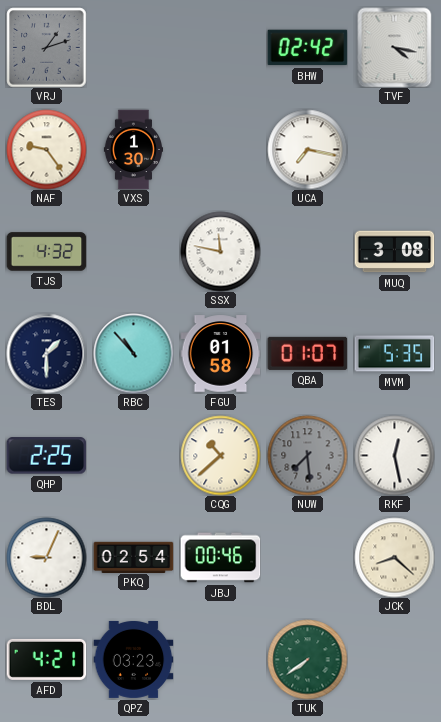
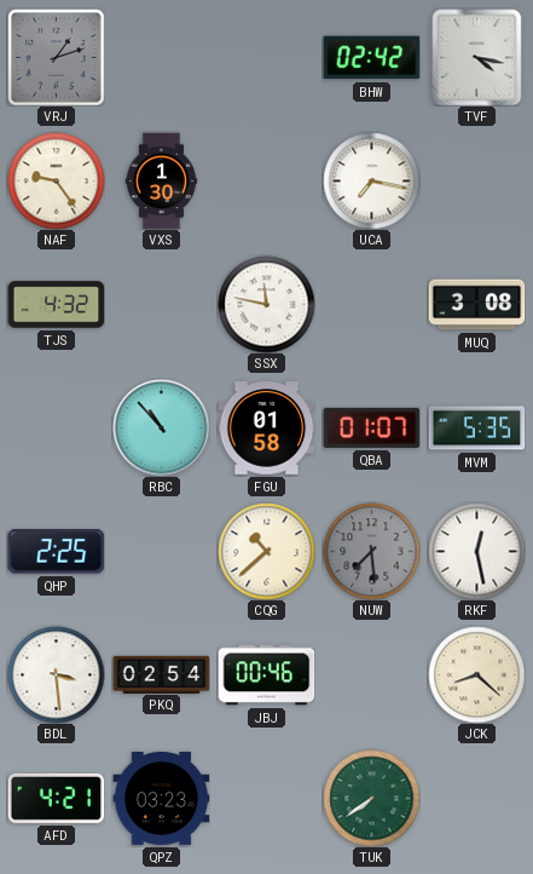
TES: 1:30 -> none (46, 353)
BDL: 9:04 -> 3:29 (56, 674)
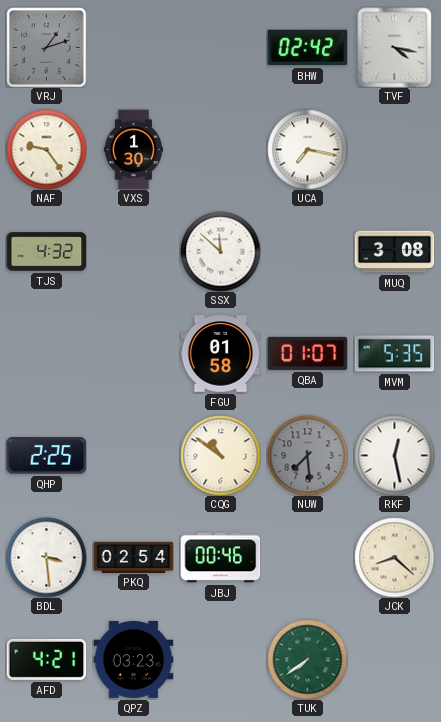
SSX: 11:47 -> 11:52 (220, 251)
RBC: 10:53 -> none (161, 427)
CQG: 10:38 -> 10:51 (220, 455)
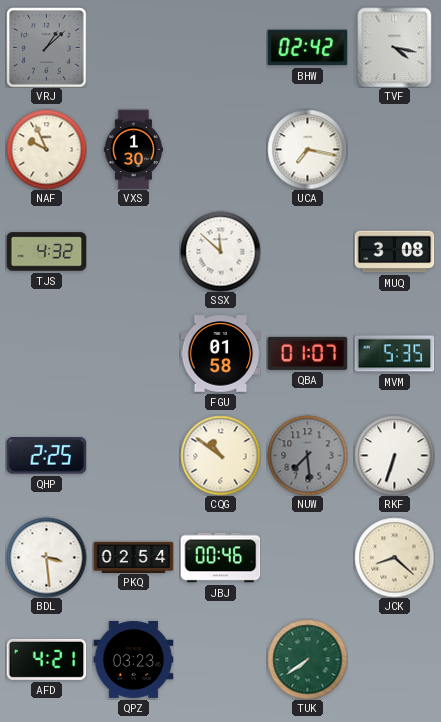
VRJ: 1:12 -> 1:08 (46, 47)
NAF: 9:24 -> 9:56 (46, 149)
RKF: 12:28 -> 6:33 (394, 455)
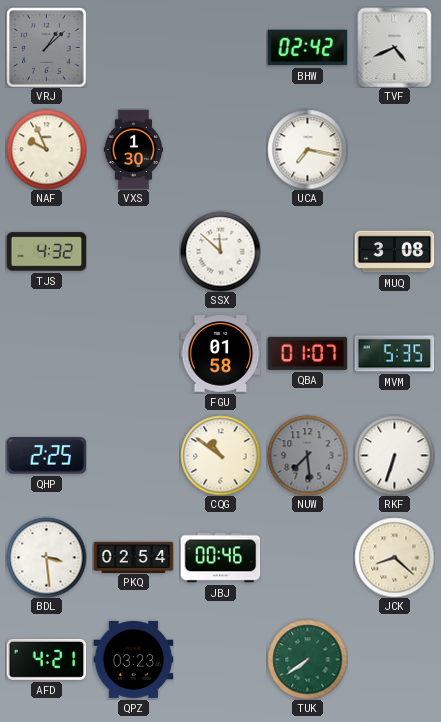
TVF: 4:17 -> 4:41 (395, 47)
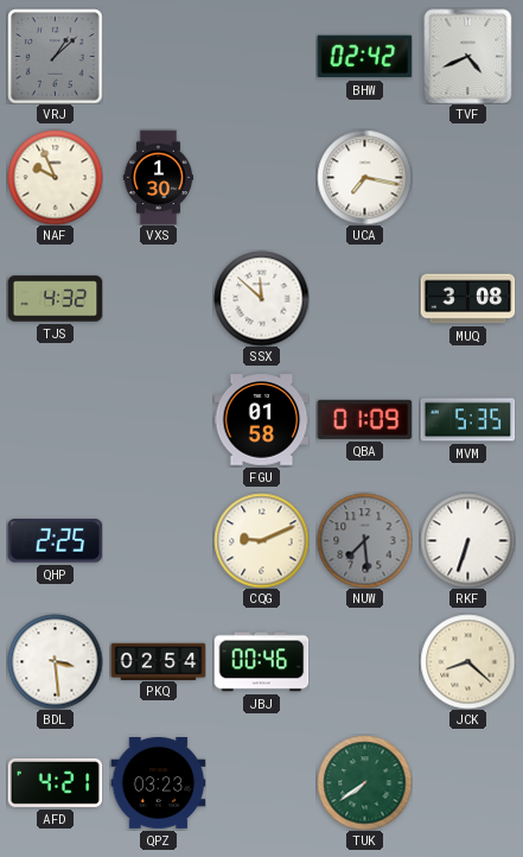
QBA: 01:07 -> 01:09 (364, 419)
CQG: 10:51 -> 9:11 (261, 540)
